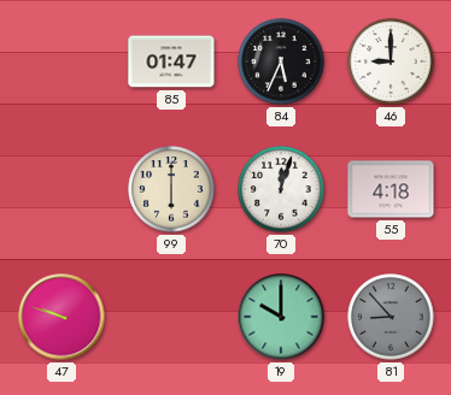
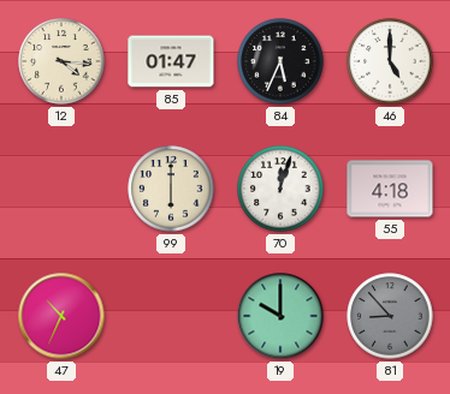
12: none -> 4:16 (61, 61)
46: 9:00 -> 5:00 (390, 61)
47: 9:48 -> 10:34 (61, 316)
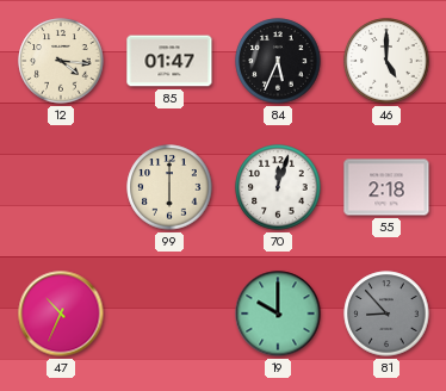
55: 4:18 -> 2:18 (386, 187)
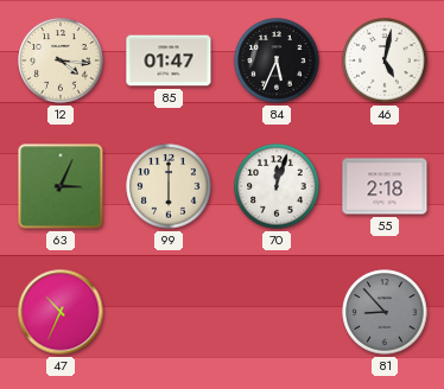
46: 5:00 -> 5:02 (385, 60)
63: none -> 3:04 (61, 186)
19: 10:00 -> none (278, 314)
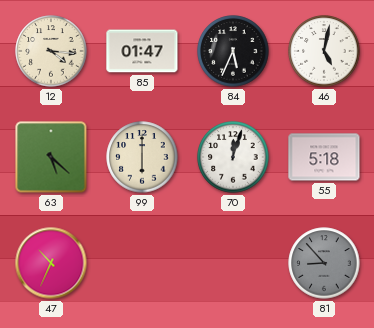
63: 3:04 -> 5:22 (51, 157)
55: 2:18 -> 5:18 (324, 157)
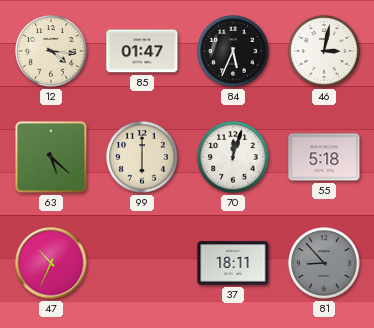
46: 5:02 -> 3:02 (324, 51)
37: none -> 18:11 (233, 263)
